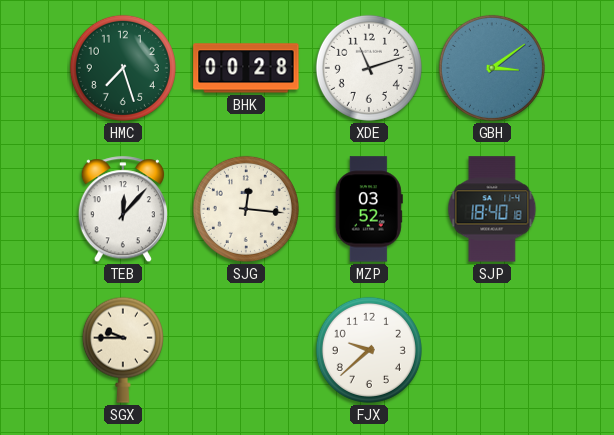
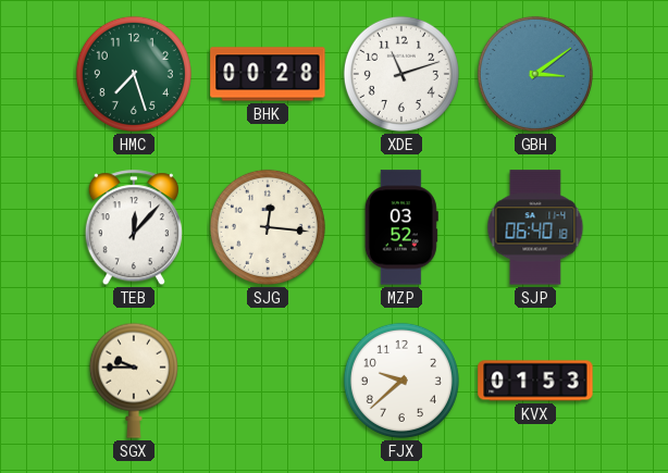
SJP: 18:40 -> 06:40 (535, 227)
KVX: none -> 01:53 (535, 381)
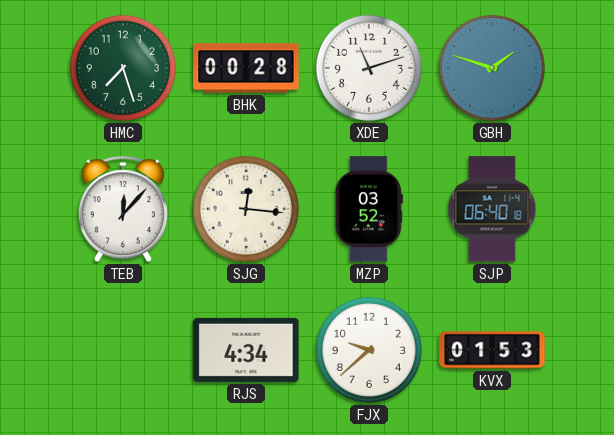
GBH: 3:09 -> 1:48 (492, 68)
SGX: 9:45 -> none (134, 381)
RJS: none -> 4:34 (246, 350)
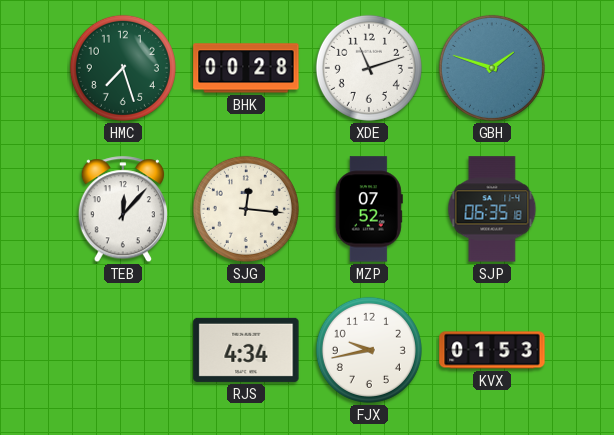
MZP: 03:52 -> 07:52 (369, 209)
SJP: 06:40 -> 06:35 (492, 209)
FJX: 9:38 -> 9:43 (369, 350)
